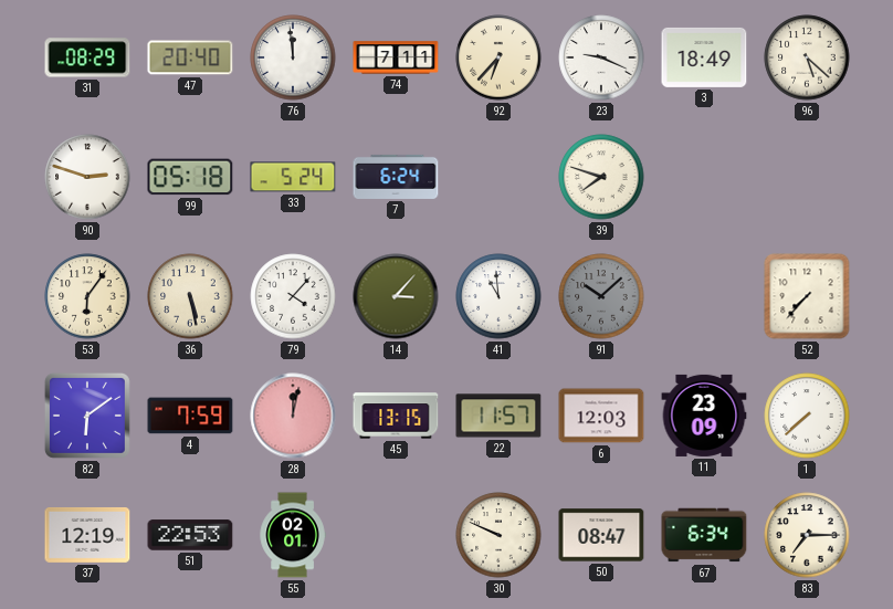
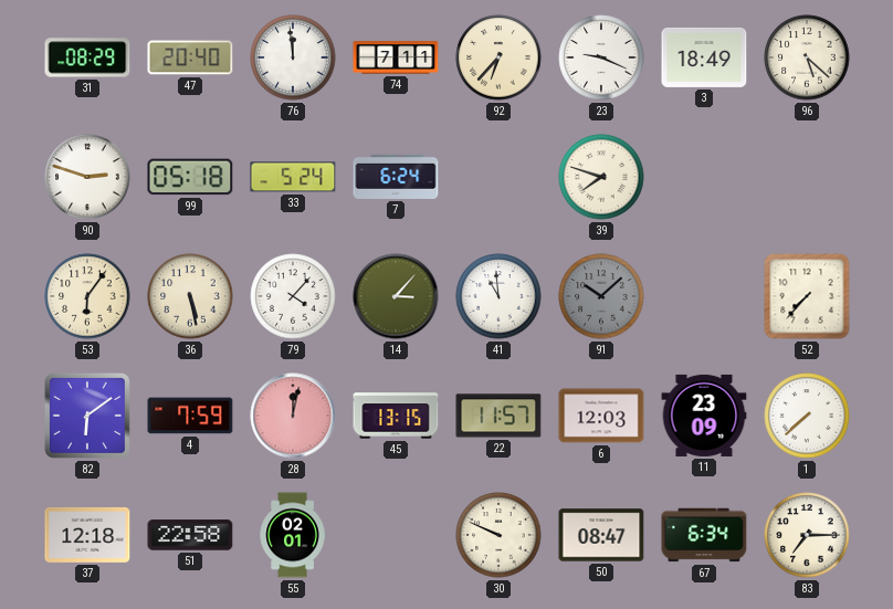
37: 12:19 -> 12:18 (87, 535)
51: 22:53 -> 22:58 (190, 535)
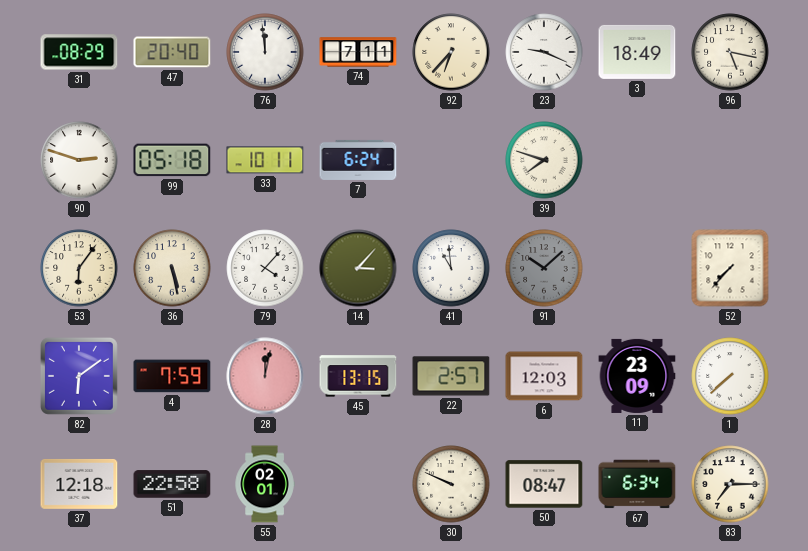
96: 5:22 -> 5:17 (730, 52)
33: 5:24 -> 10:11 (265, 160)
22: 11:57 -> 2:57 (451, 376)
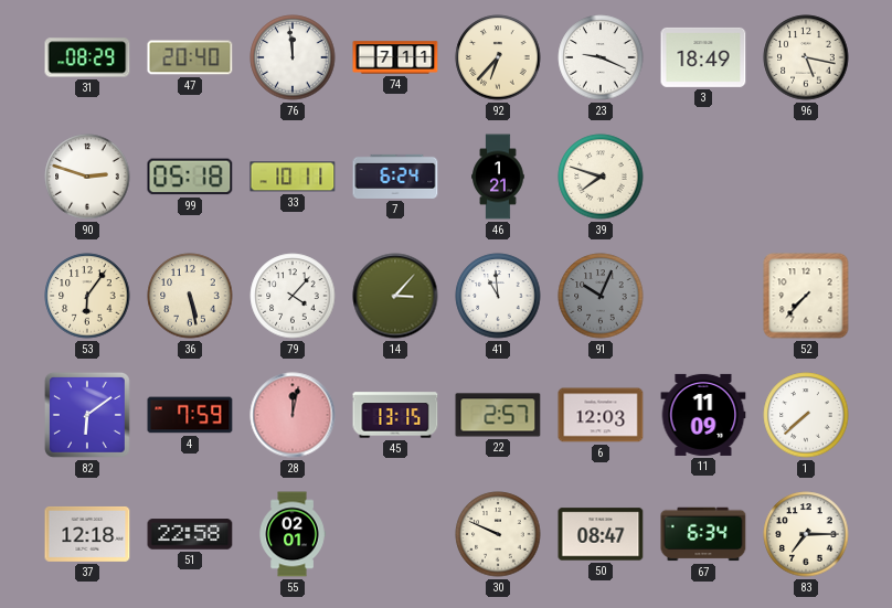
46: none -> 1:21 (498, 177)
91: 10:08 -> 10:04 (601, 296)
11: 23:09 -> 11:09 (703, 415)
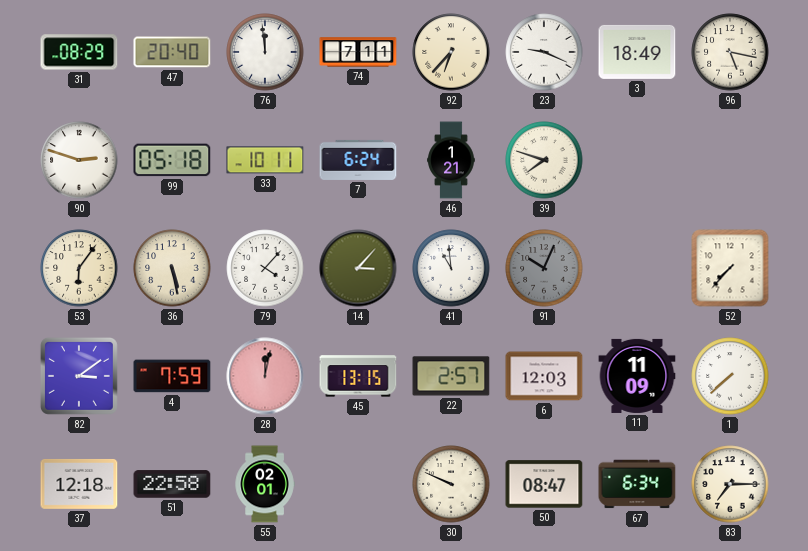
82: 6:09 -> 3:09 (79, 376)
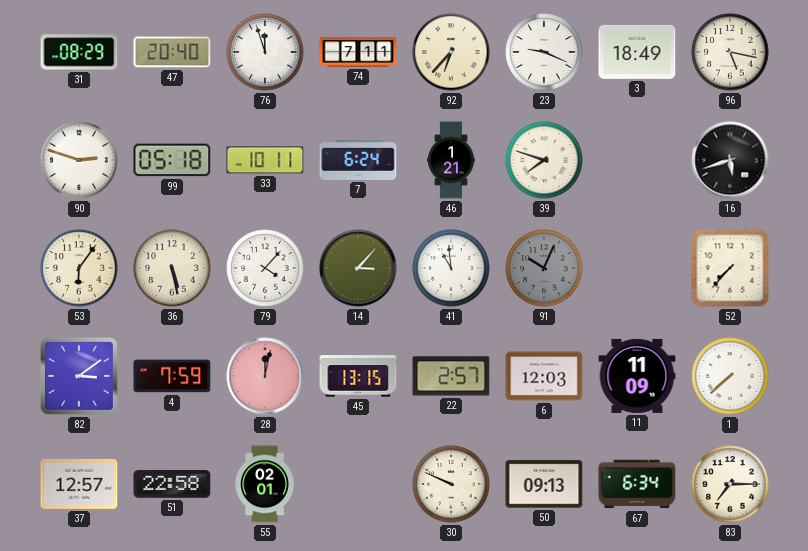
76: 11:59 -> 11:57 (265, 52)
16: none -> 5:42 (730, 160)
37: 12:18 -> 12:57 (79, 484)
50: 08:47 -> 09:13 (544, 484)
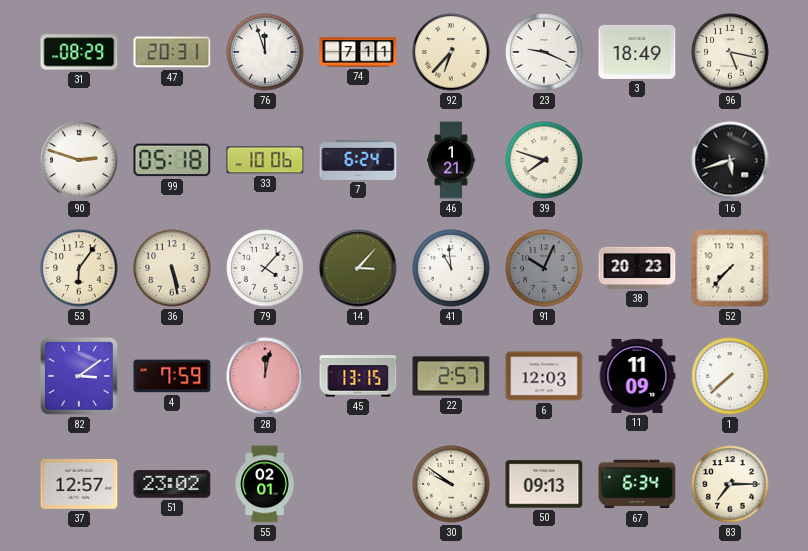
47: 20:40 -> 20:31 (172, 52)
33: 10:11 -> 10:06 (265, 160)
38: none -> 20:23 (637, 268)
51: 22:58 -> 23:02 (172, 484)
30: 9:49 -> 9:51 (451, 484)
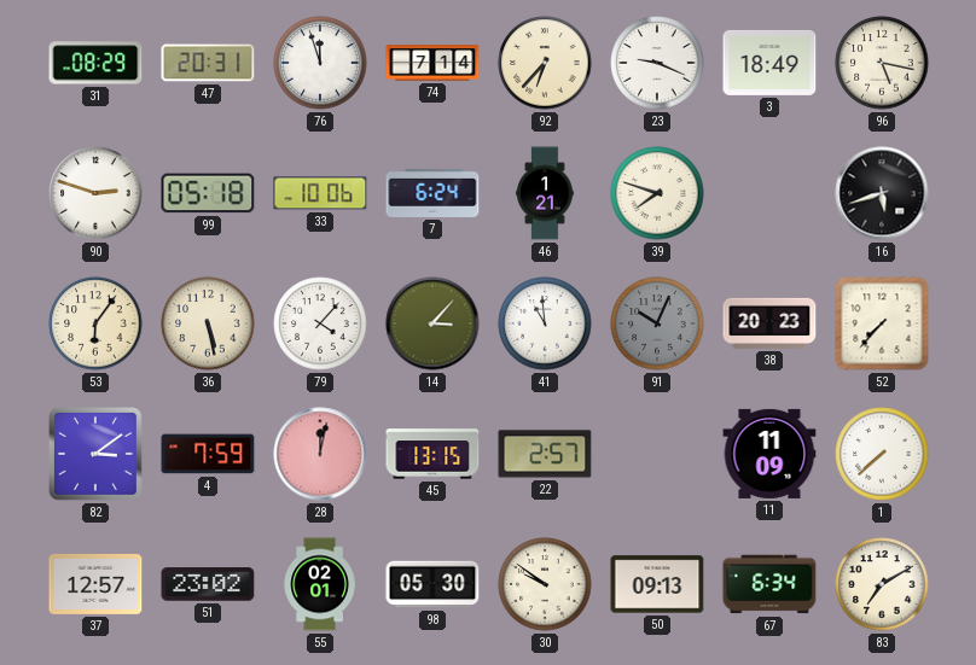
74: 7:11 -> 7:14 (432, 63)
6: 12:03 -> none (544, 376)
98: none -> 05:30 (432, 584)
83: 7:15 -> 7:10 (882, 584)
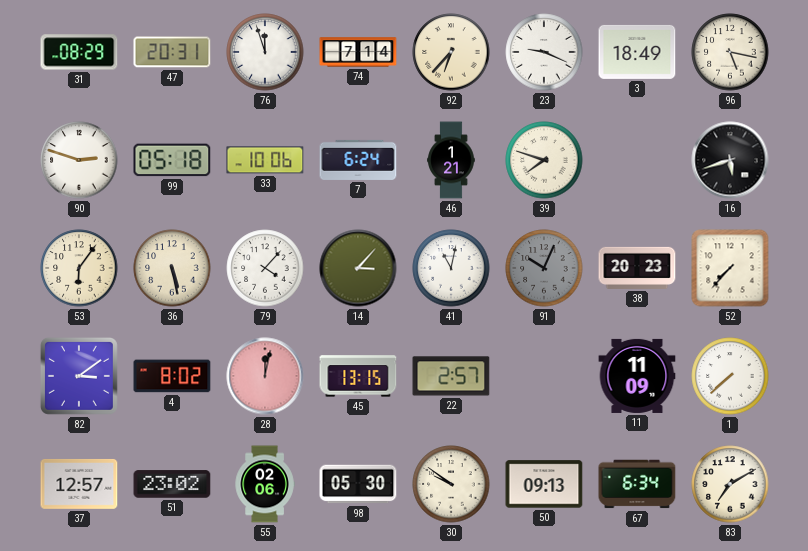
41: 10:59 -> 11:02 (451, 268)
4: 7:59 -> 8:02 (172, 376)
55: 02:01 -> 02:06 (265, 484)
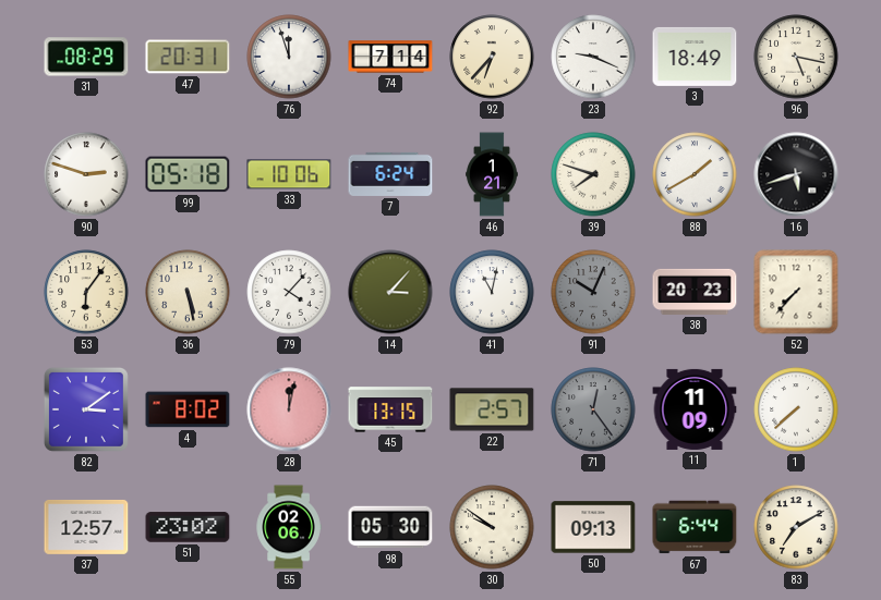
88: none -> 1:40 (695, 174)
71: none -> 12:24 (593, 409)
67: 6:34 -> 6:44 (695, 527)
